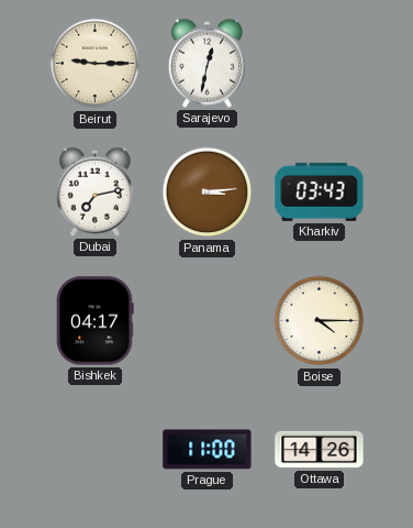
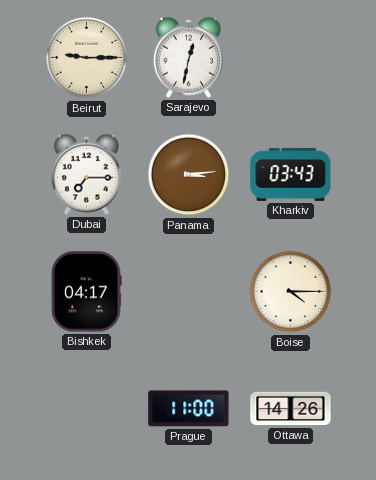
Dubai: 7:13 -> 7:15 (86, 174)
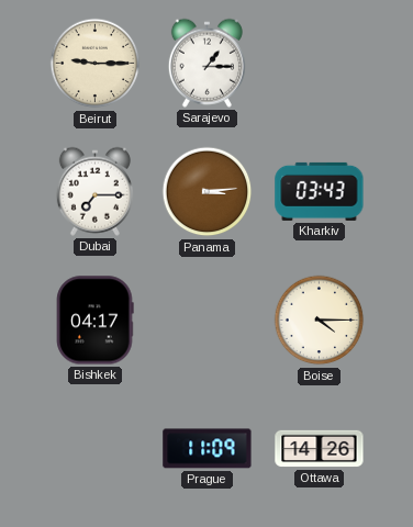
Sarajevo: 12:32 -> 1:15 (206, 63)
Prague: 11:00 -> 11:09 (208, 449)
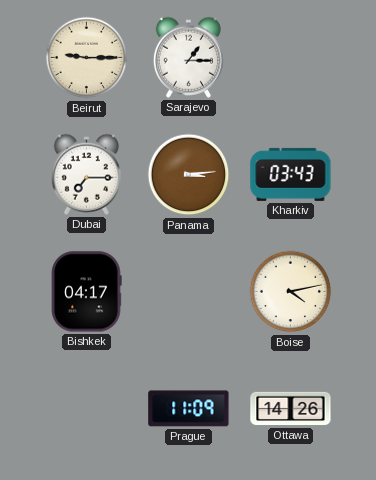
Boise: 4:15 -> 4:13 (291, 292)
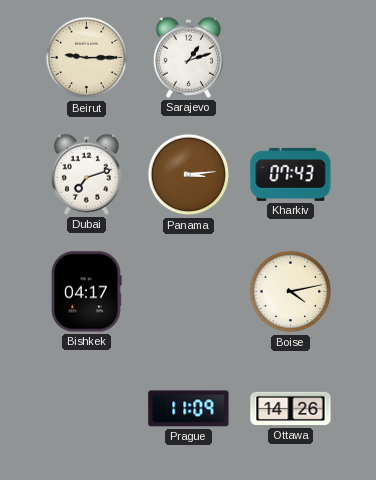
Sarajevo: 1:15 -> 1:12 (188, 57)
Dubai: 7:15 -> 7:12 (86, 174)
Kharkiv: 03:43 -> 07:43 (291, 174)
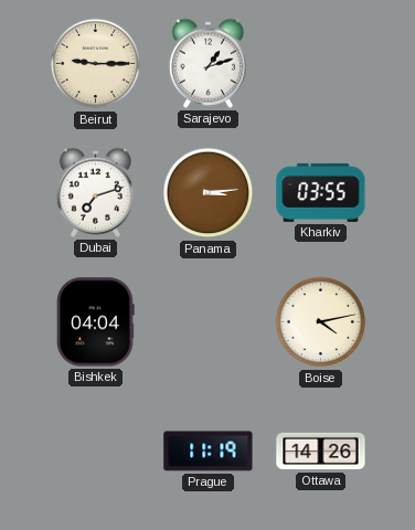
Kharkiv: 07:43 -> 03:55 (321, 192)
Bishkek: 04:17 -> 04:04 (95, 322)
Prague: 11:09 -> 11:19 (209, 452)
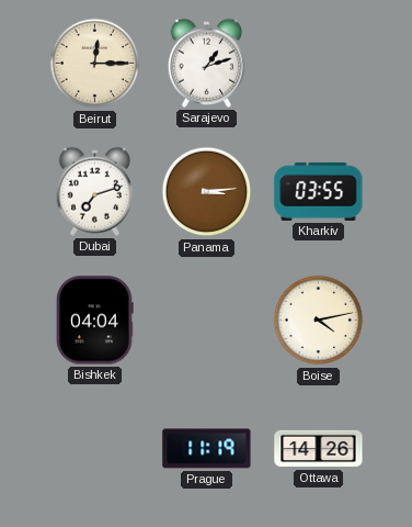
Beirut: 9:15 -> 12:15 (95, 64)
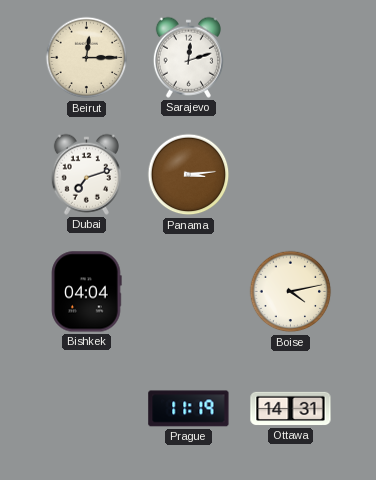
Sarajevo: 1:12 -> 12:12 (188, 57)
Kharkiv: 03:55 -> none (319, 191)
Ottawa: 14:26 -> 14:31 (291, 409)
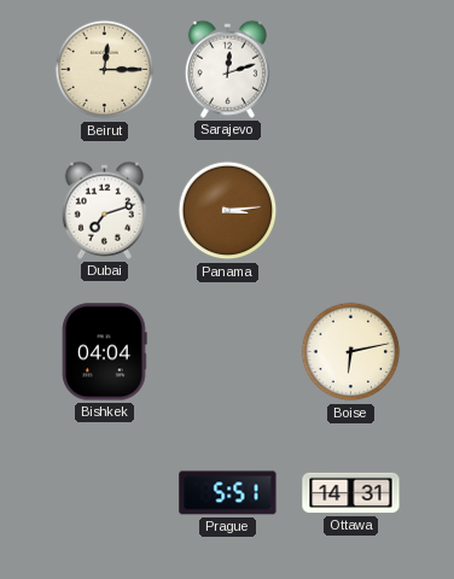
Boise: 4:13 -> 6:13 (351, 352)
Prague: 11:19 -> 5:51 (228, 493)
